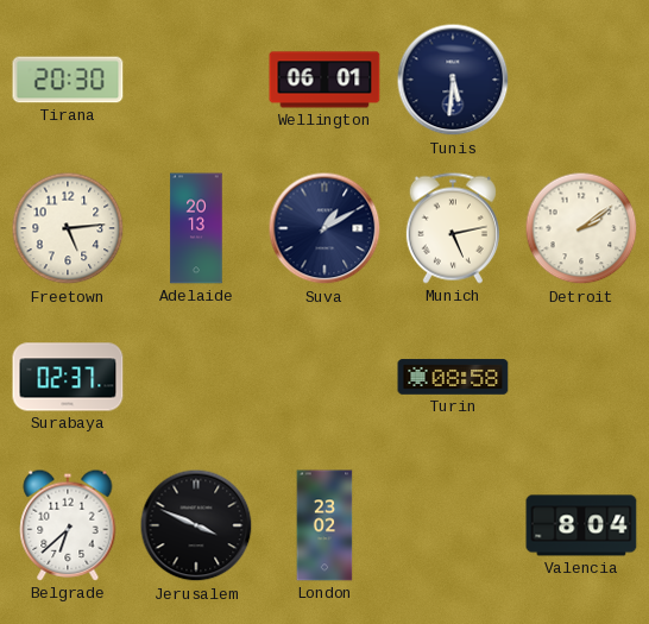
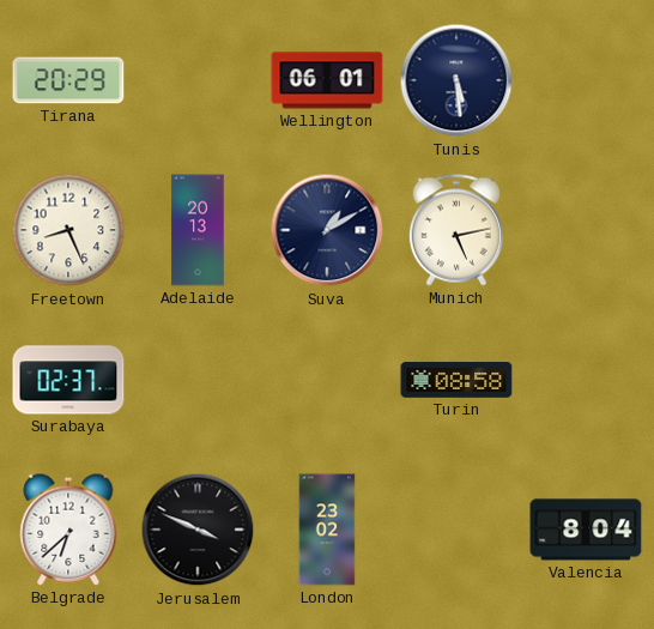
Tirana: 20:30 -> 20:29 (68, 80)
Tunis: 5:31 -> 5:29 (456, 80)
Freetown: 5:14 -> 8:26 (68, 230)
Detroit: 2:09 -> none (581, 228)
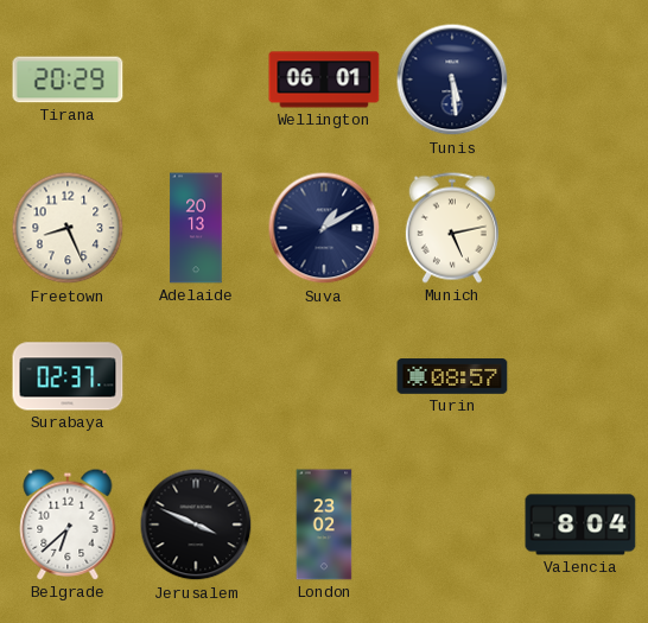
Turin: 08:58 -> 08:57 (452, 376)
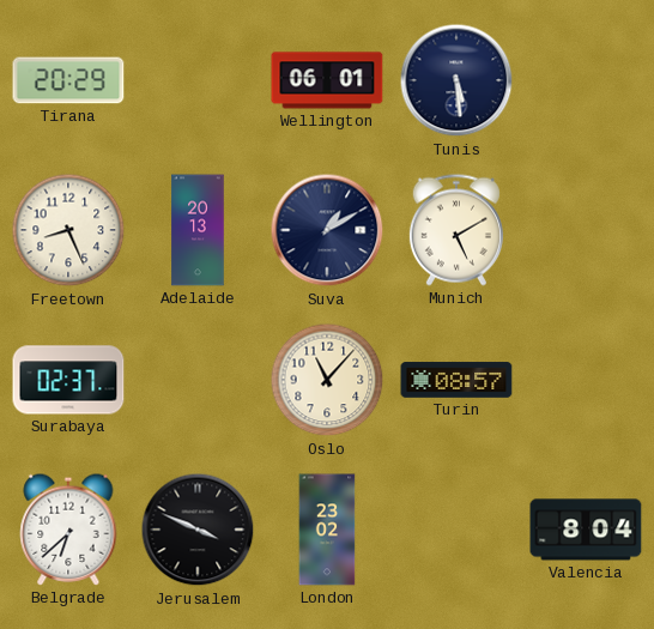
Munich: 5:13 -> 5:10 (456, 230)
Oslo: none -> 11:07 (327, 380)
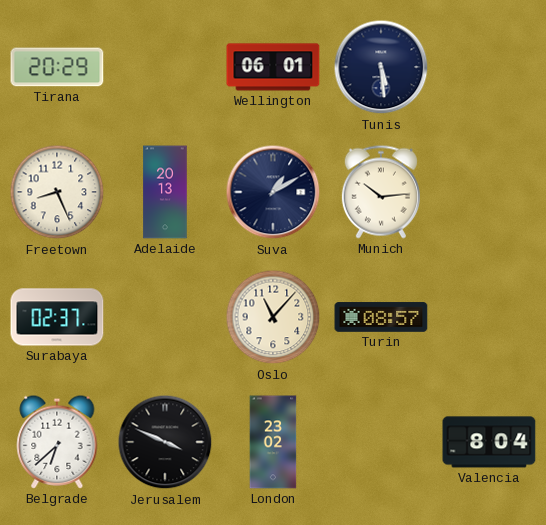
Munich: 5:10 -> 10:14 (381, 192)
